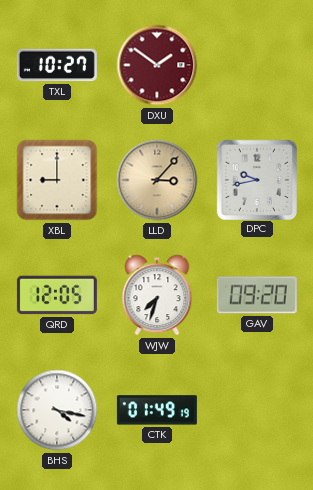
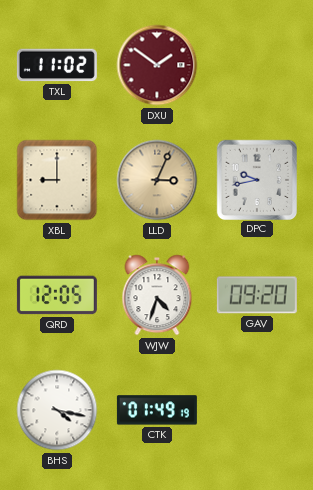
TXL: 10:27 -> 11:02 (57, 65)
LLD: 3:07 -> 3:04 (157, 180)
WJW: 7:33 -> 4:33 (157, 295)
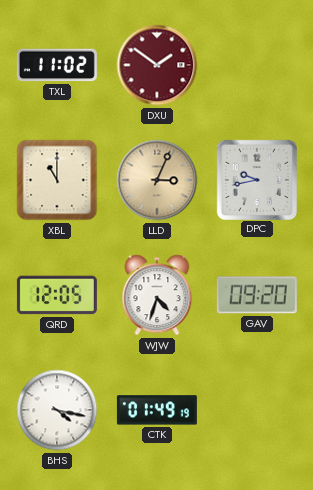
XBL: 9:00 -> 11:00 (57, 180)
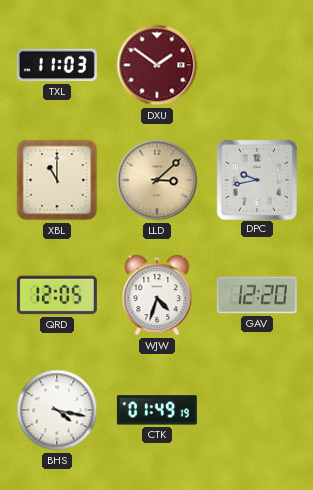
TXL: 11:02 -> 11:03 (57, 65)
LLD: 3:04 -> 3:08 (157, 180)
GAV: 09:20 -> 12:20 (257, 295)
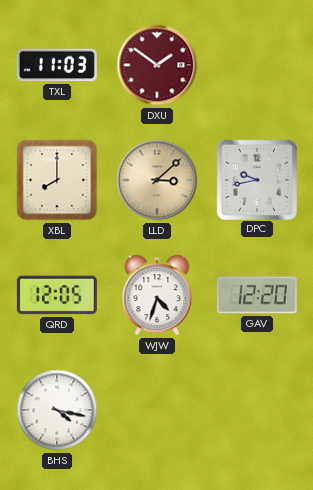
XBL: 11:00 -> 8:00 (57, 180)
CTK: 01:49 -> none (157, 410)
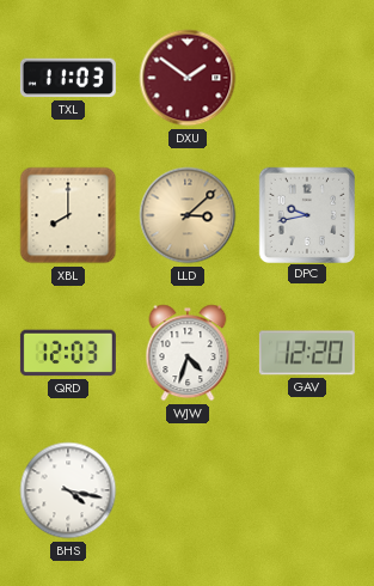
QRD: 12:05 -> 12:03 (68, 353)
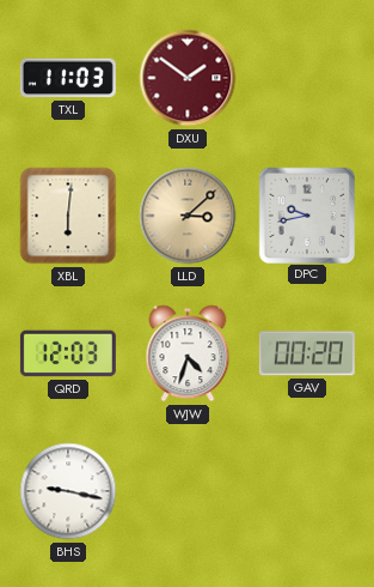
XBL: 8:00 -> 6:01 (68, 216)
GAV: 12:20 -> 00:20 (307, 353)
BHS: 4:17 -> 9:17 (68, 491)
